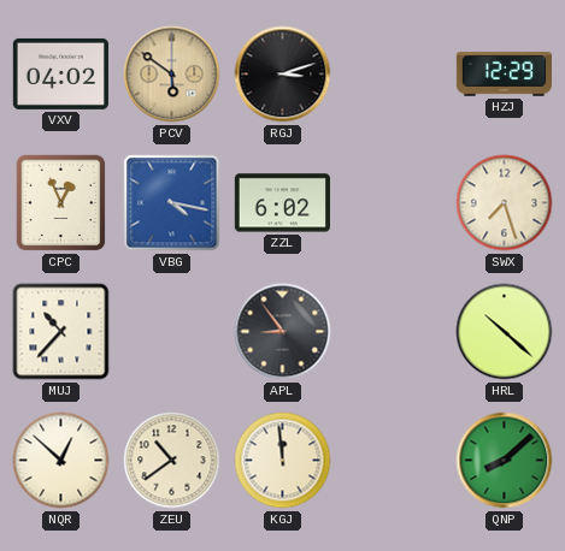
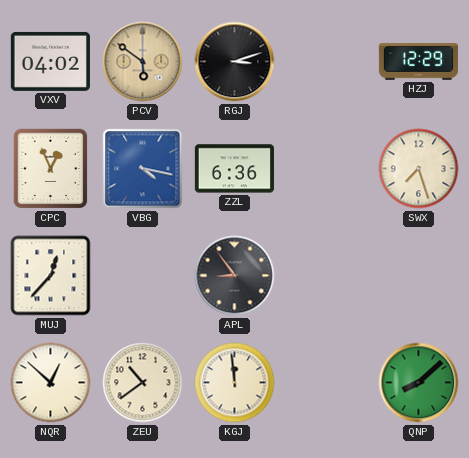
ZZL: 6:02 -> 6:36 (234, 169)
MUJ: 10:37 -> 12:37 (51, 276)
HRL: 10:22 -> none (505, 332)
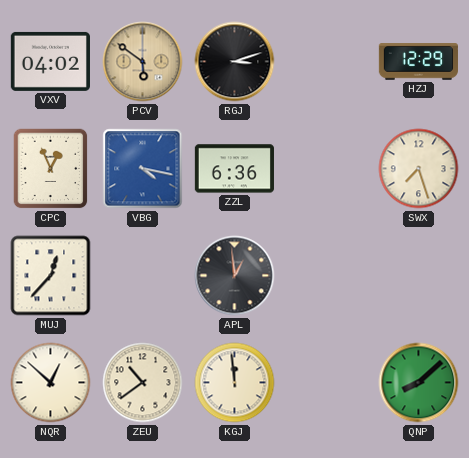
APL: 8:54 -> 12:59 (235, 276)
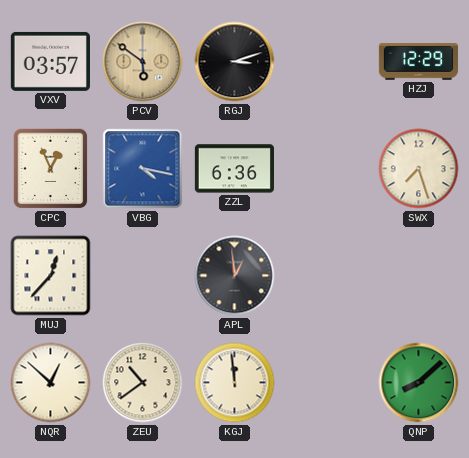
VXV: 04:02 -> 03:57 (50, 61)
